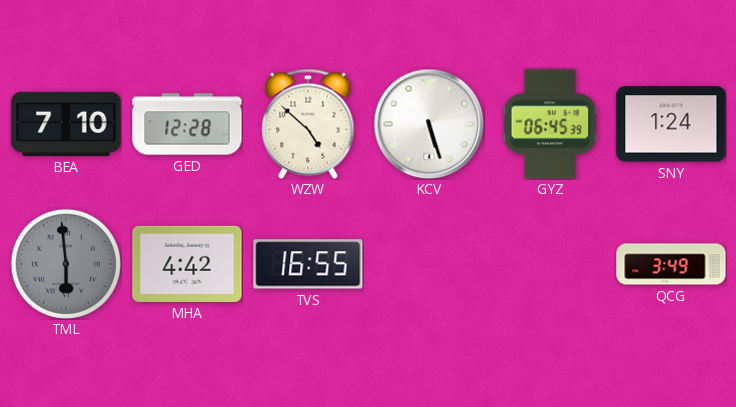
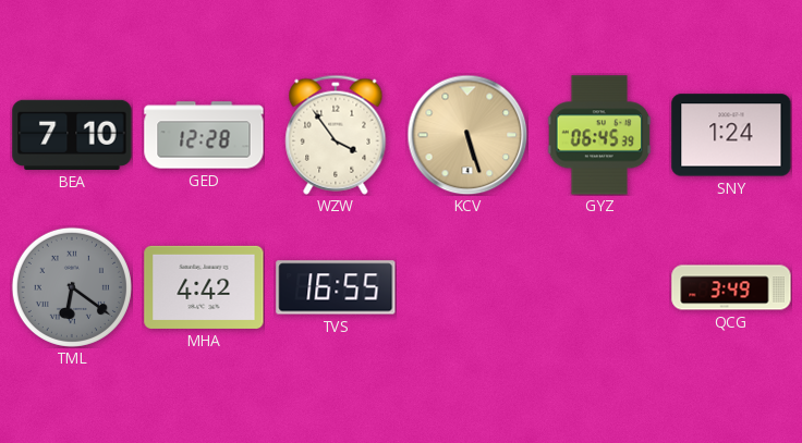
WZW: 4:52 -> 3:54 (336, 135)
KCV dial: white -> champagne (467, 135)
TML: 5:59 -> 6:21 (72, 287)
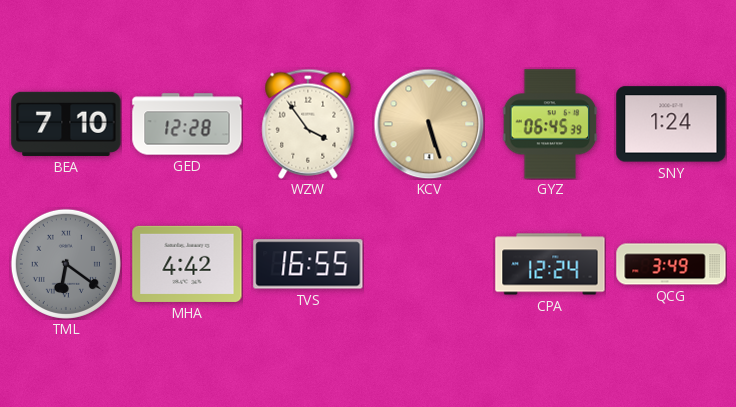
CPA: none -> 12:24 (550, 264)
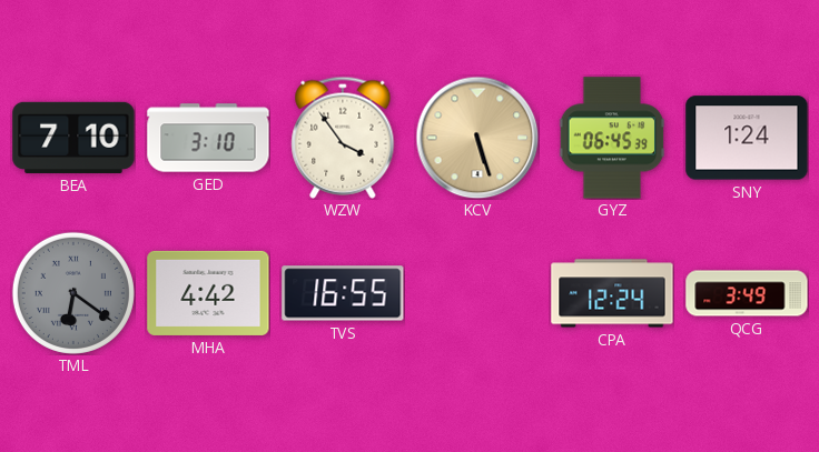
GED: 12:28 -> 3:10 (208, 138)
